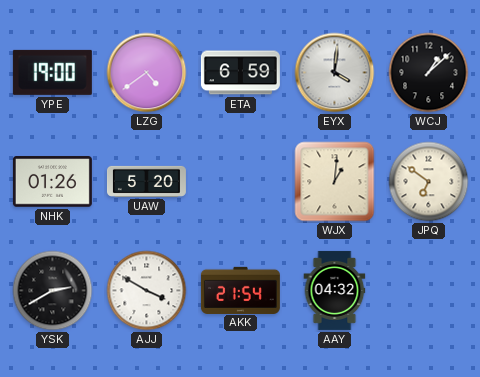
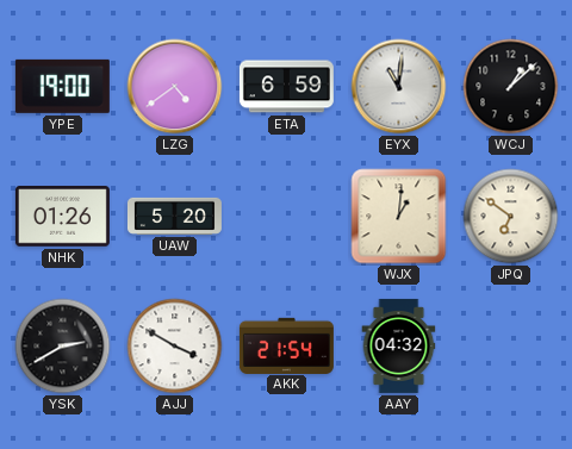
EYX: 4:01 -> 11:01 (399, 87)
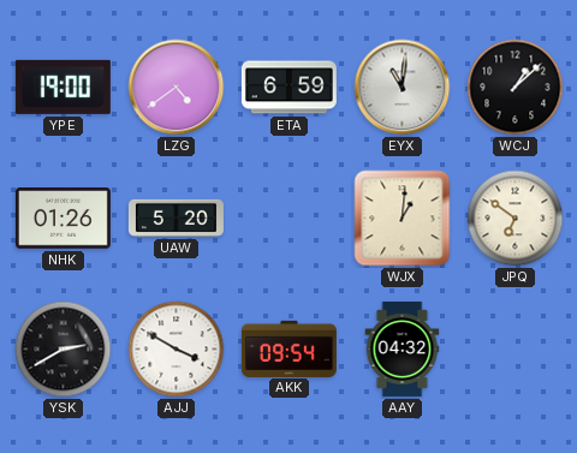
AKK: 21:54 -> 09:54 (288, 348)
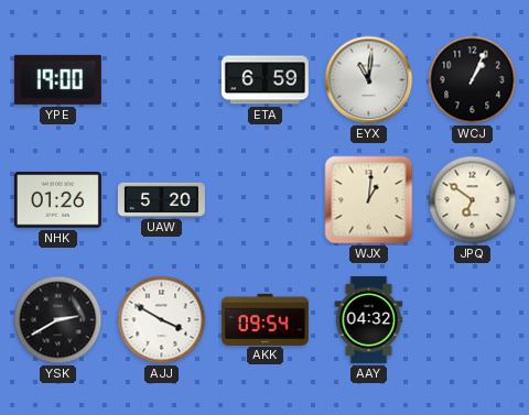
LZG: 4:39 -> none (177, 88)
WCJ: 1:08 -> 1:04 (473, 80)
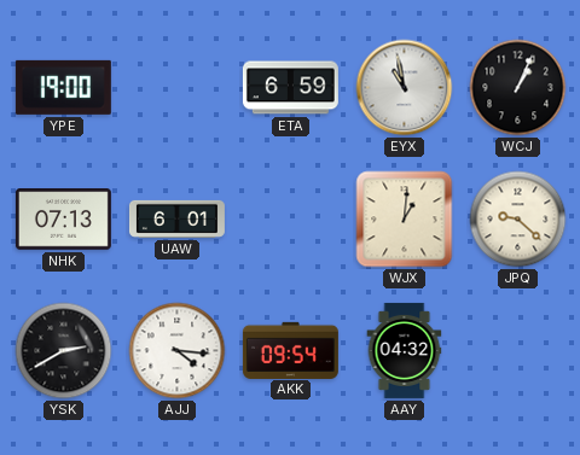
EYX: 11:01 -> 10:58 (405, 88)
NHK: 01:26 -> 07:13 (63, 220)
UAW: 5:20 -> 6:01 (176, 218)
JPQ: 6:51 -> 9:22 (518, 220)
AJJ: 3:50 -> 4:16 (178, 351)
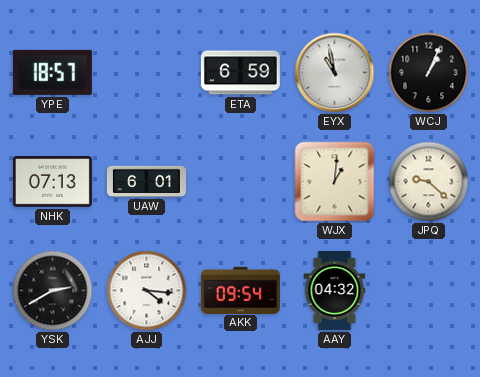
YPE: 19:00 -> 18:57 (52, 72)
